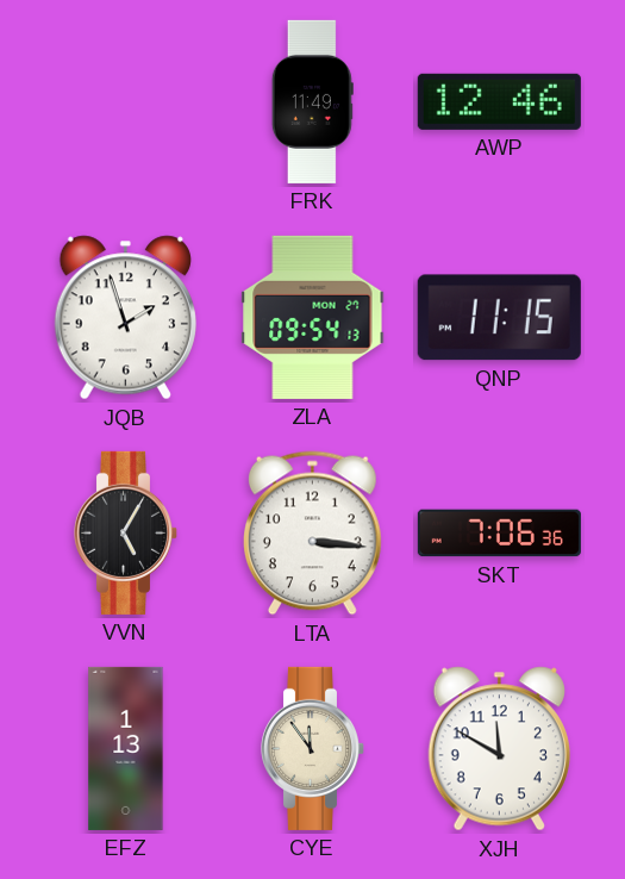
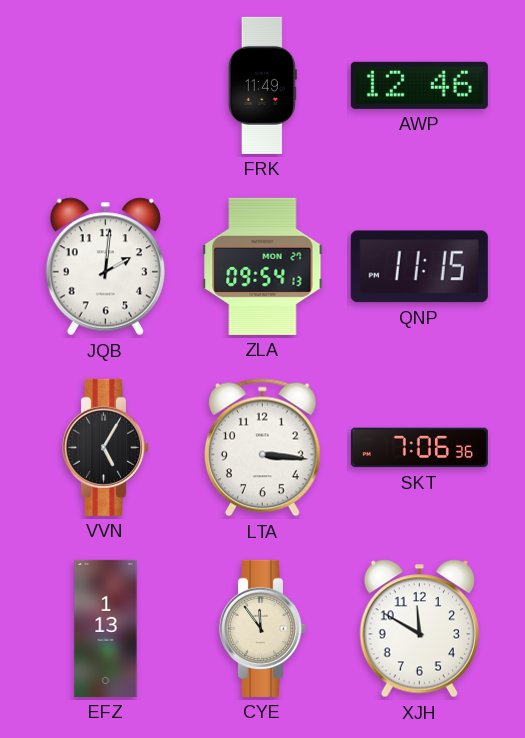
JQB: 1:57 -> 2:01 (105, 267)
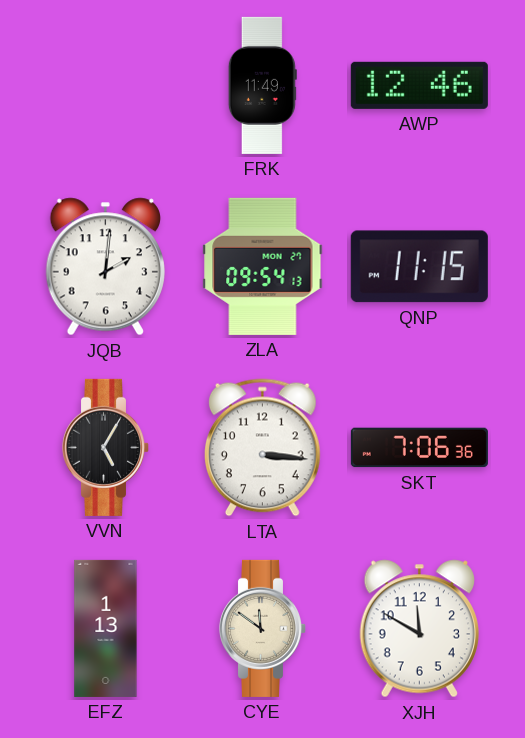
CYE: 11:54 -> 11:51 (263, 628)
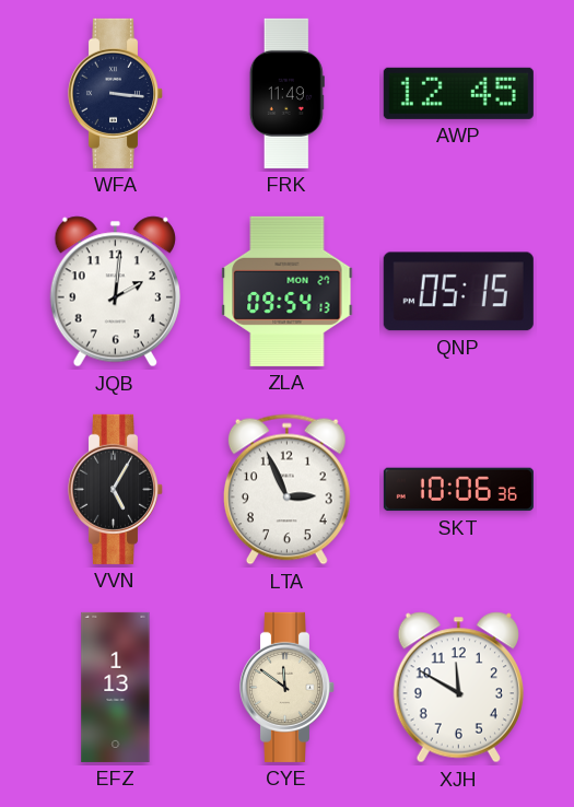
WFA: none -> 3:16 (116, 93)
AWP: 12:46 -> 12:45 (458, 93)
QNP: 11:15 -> 05:15 (458, 292)
LTA: 3:16 -> 2:56 (286, 490)
SKT: 7:06 -> 10:06 (458, 490)
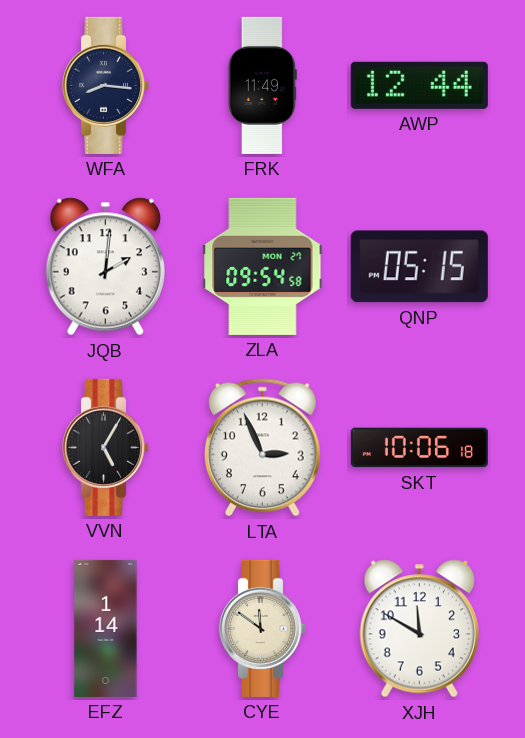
WFA: 3:16 -> 8:16 (106, 85)
AWP: 12:45 -> 12:44 (419, 85)
ZLA: 09:54:13 -> 09:54:58 (263, 266)
SKT: 10:06:36 -> 10:06:18 (419, 448)
EFZ: 1:13 -> 1:14 (106, 628)
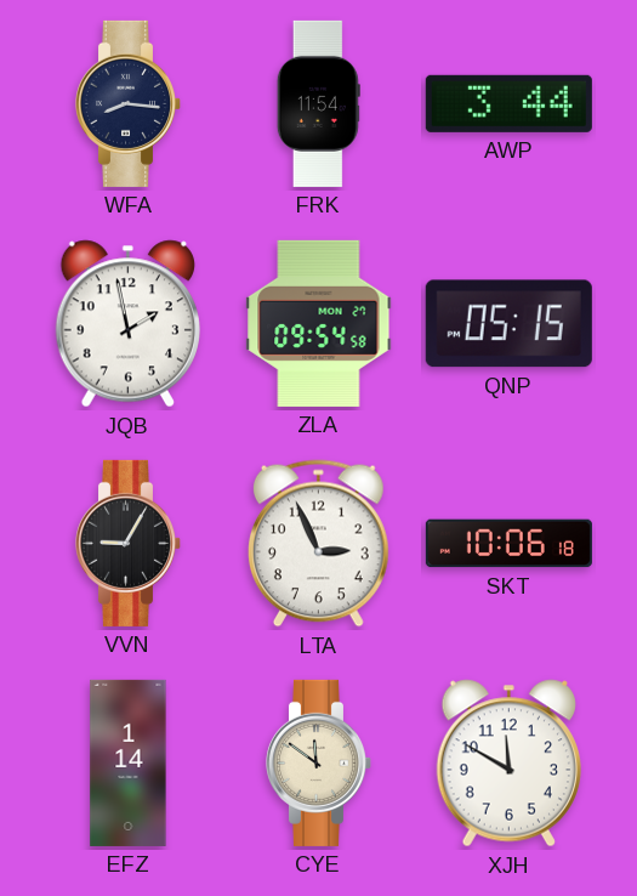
FRK: 11:49 -> 11:54 (318, 103)
AWP: 12:44 -> 3:44 (508, 103)
JQB: 2:01 -> 1:58 (127, 324)
VVN: 5:05 -> 9:05 (129, 543)
